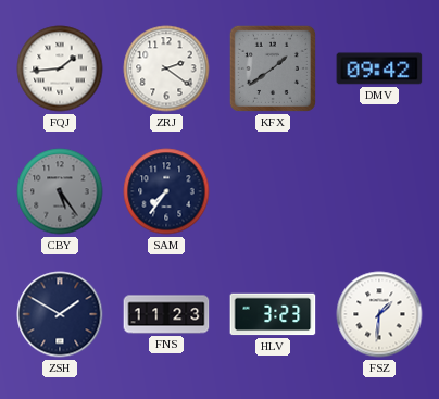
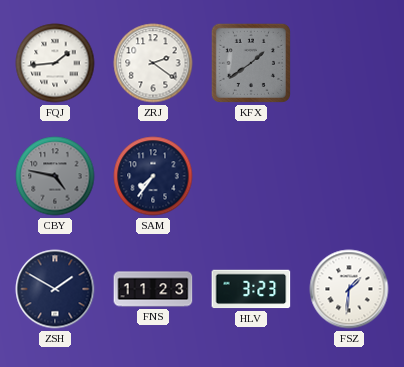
DMV: 09:42 -> none (379, 68)
CBY: 5:24 -> 4:47 (55, 176)
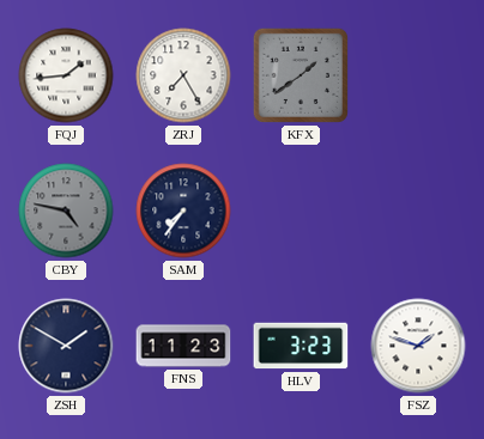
ZRJ: 2:21 -> 7:25 (183, 75)
FSZ: 1:31 -> 1:48 (418, 346)
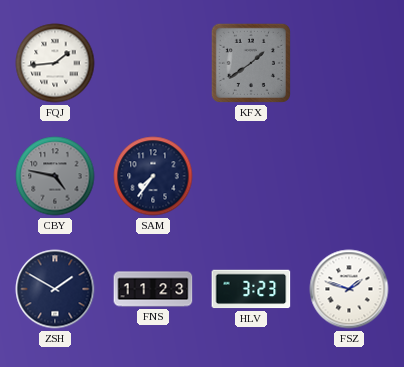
ZRJ: 7:25 -> none (183, 75)
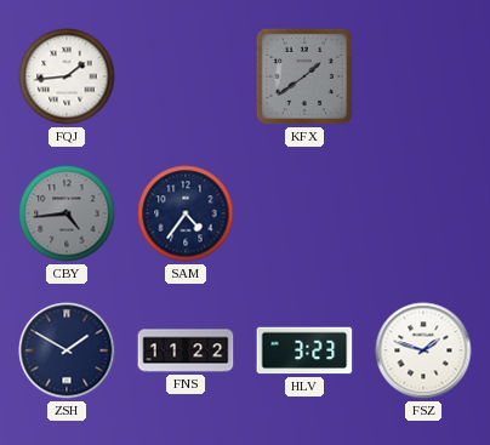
CBY: 4:47 -> 4:44 (67, 213)
SAM: 7:36 -> 4:36 (186, 213)
FNS: 11:23 -> 11:22 (186, 350)
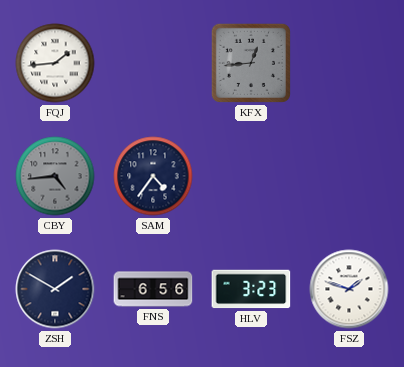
KFX: 1:39 -> 12:44 (251, 63)
FNS: 11:22 -> 6:56 (153, 289)
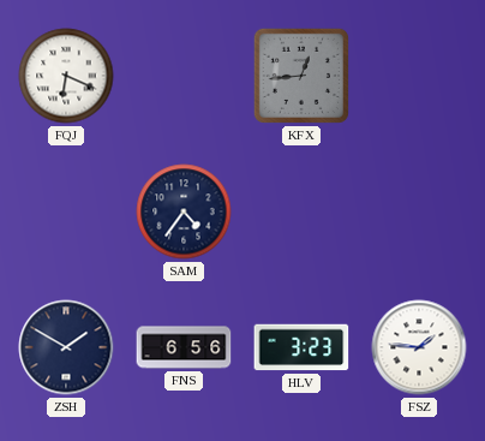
FQJ: 1:44 -> 6:19 (66, 76)
CBY: 4:44 -> none (55, 176)
FSZ: 1:48 -> 1:46 (419, 347)
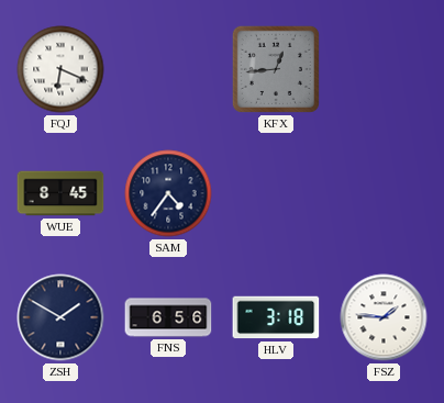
WUE: none -> 8:45 (60, 193)
HLV: 3:23 -> 3:18 (276, 317)
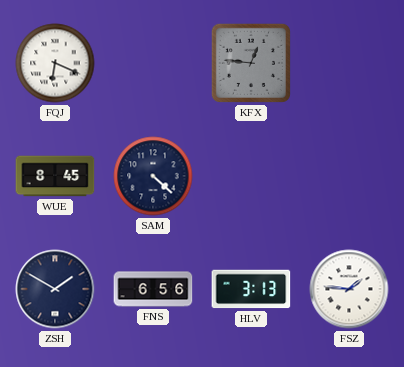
KFX: 12:44 -> 12:46 (251, 63)
SAM: 4:36 -> 4:22 (153, 176)
HLV: 3:18 -> 3:13 (251, 289)
